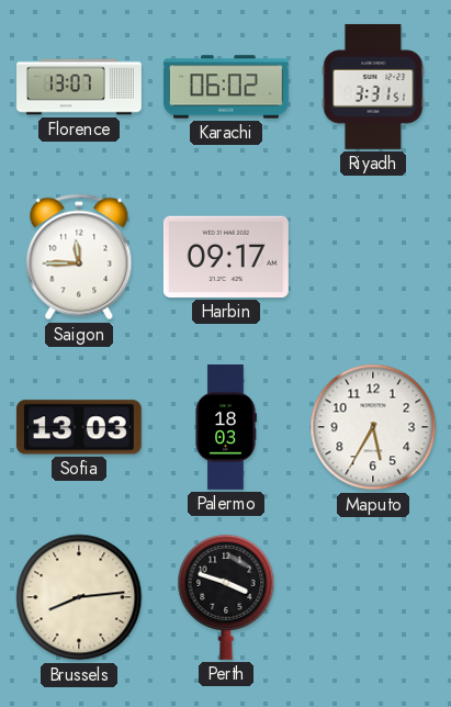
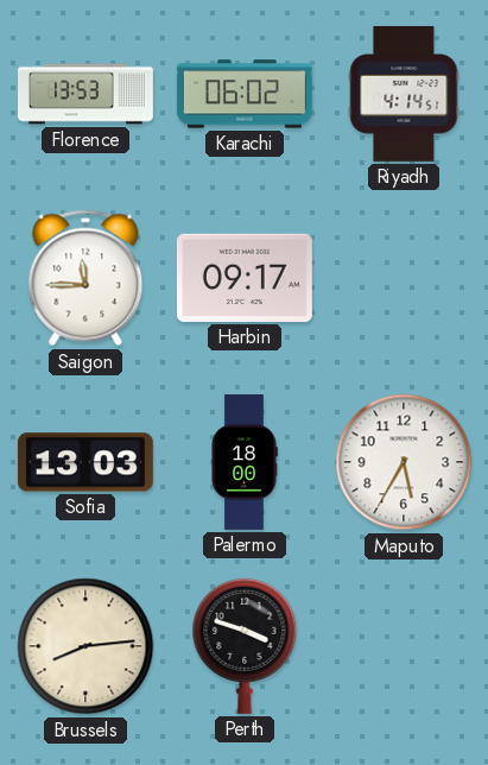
Florence: 13:07 -> 13:53 (87, 94)
Riyadh: 3:31 -> 4:14 (404, 94)
Palermo: 18:03 -> 18:00 (245, 463)
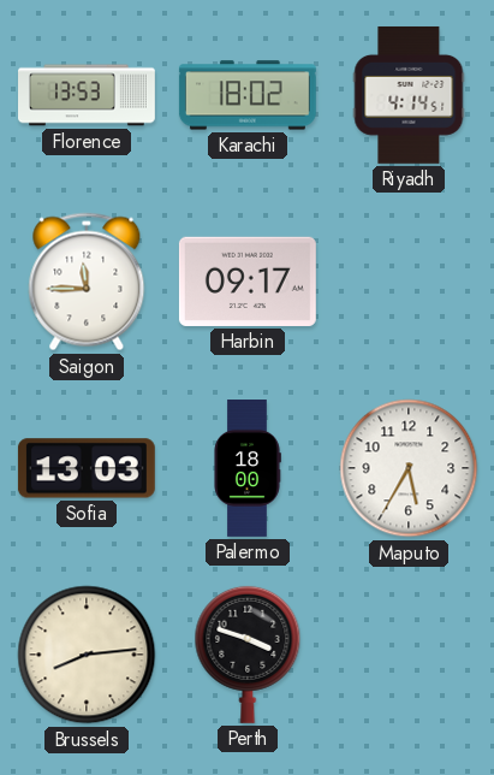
Karachi: 06:02 -> 18:02 (248, 95)
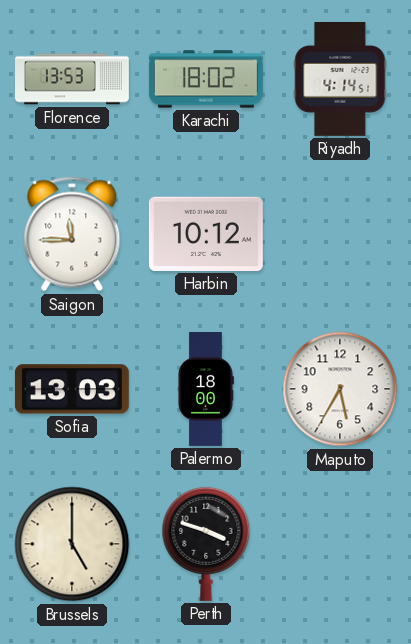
Harbin: 09:17 -> 10:12 (206, 234)
Brussels: 8:14 -> 5:00 (72, 544)
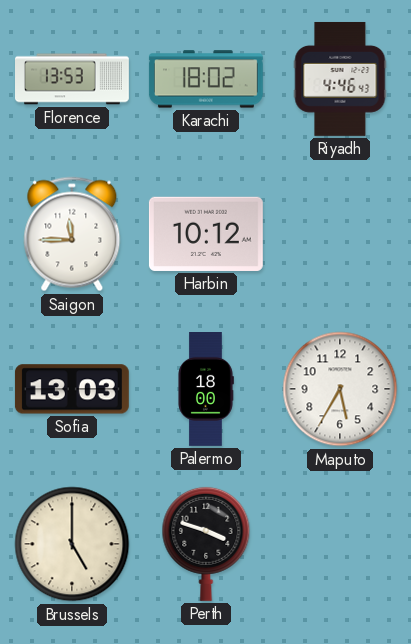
Riyadh: 4:14 -> 4:46 (340, 79)
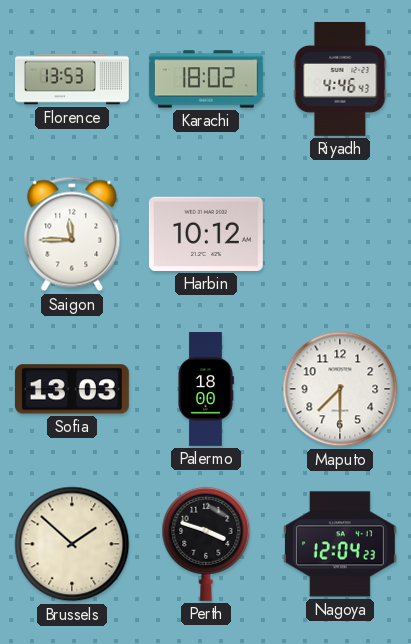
Maputo: 5:35 -> 7:30 (340, 389)
Brussels: 5:00 -> 1:52 (72, 544)
Nagoya: none -> 12:04 (340, 544)
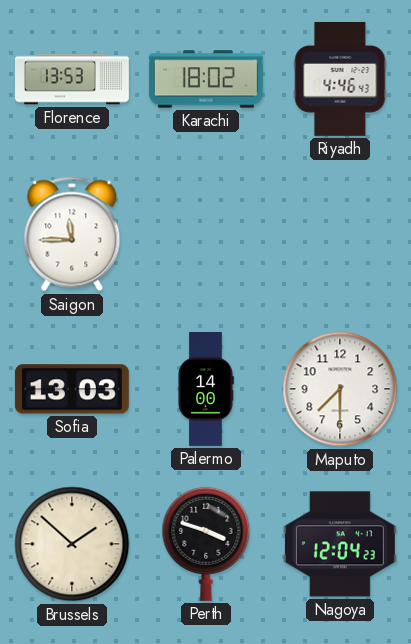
Harbin: 10:12 -> none (206, 234)
Palermo: 18:00 -> 14:00 (206, 390)
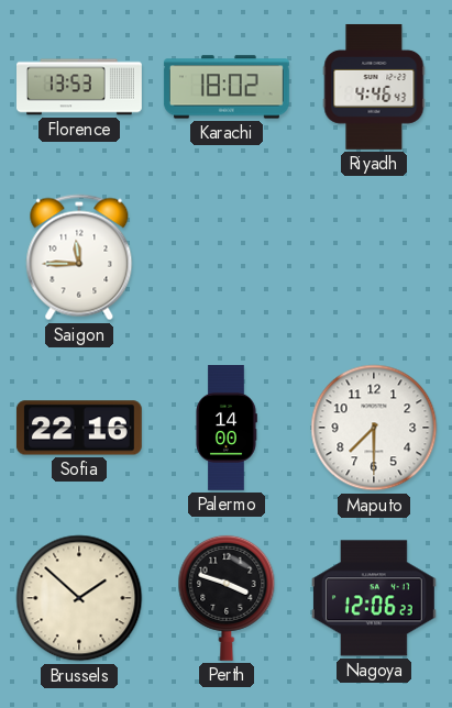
Sofia: 13:03 -> 22:16 (79, 428)
Nagoya: 12:04 -> 12:06 (374, 598)
